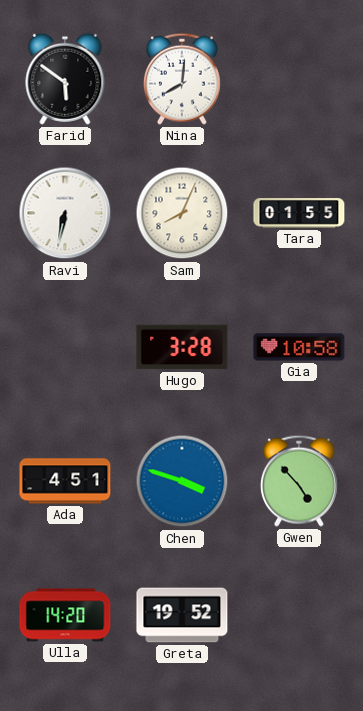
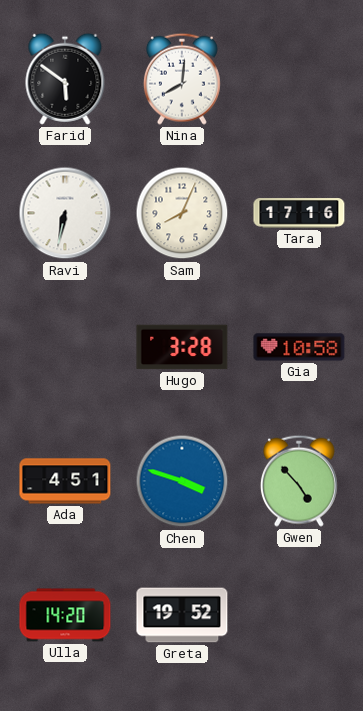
Tara: 01:55 -> 17:16 (299, 213)
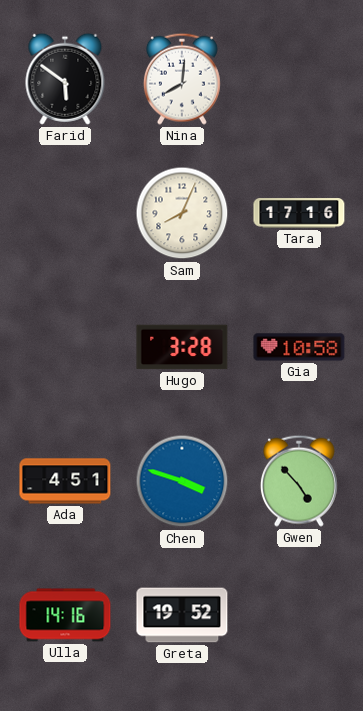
Ravi: 6:32 -> none (65, 213)
Ulla: 14:20 -> 14:16 (65, 615)
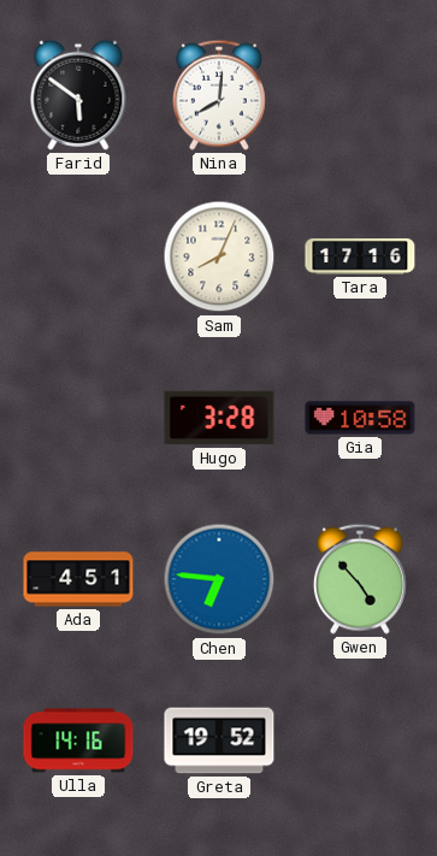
Chen: 3:48 -> 6:46 (219, 579)
